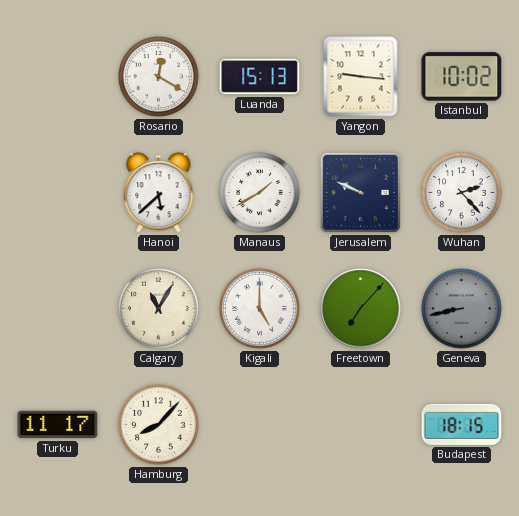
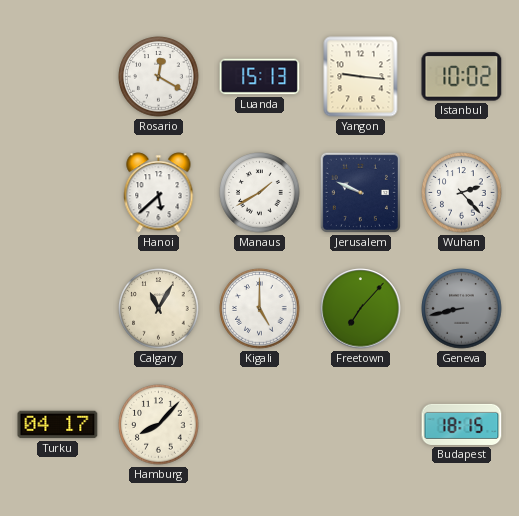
Turku: 11:17 -> 04:17 (58, 425)
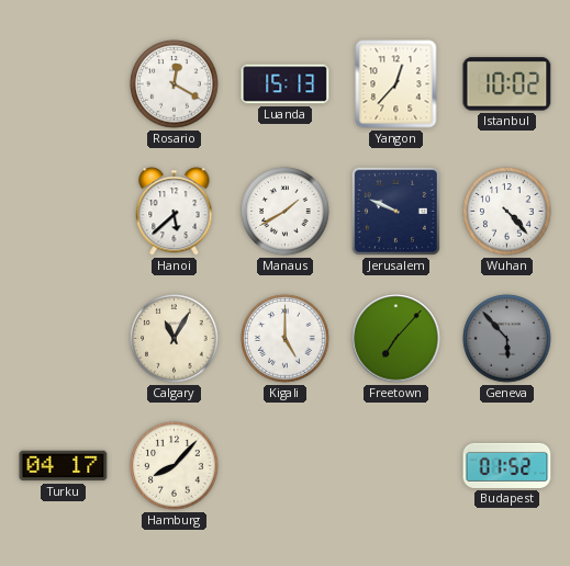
Yangon: 9:16 -> 12:37 (396, 84)
Wuhan: 2:23 -> 4:23 (507, 212)
Geneva: 8:43 -> 5:53 (507, 339)
Budapest: 18:15 -> 01:52 (507, 465)
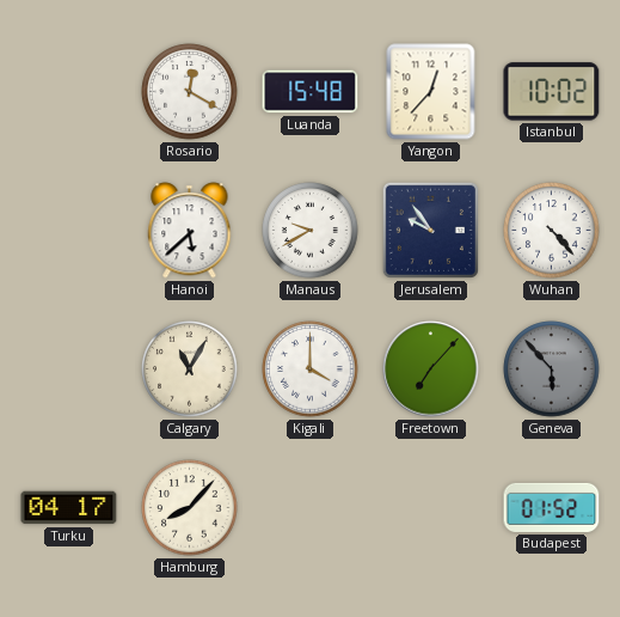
Luanda: 15:13 -> 15:48 (311, 92)
Manaus: 1:40 -> 9:40 (311, 231)
Jerusalem: 9:49 -> 9:54 (430, 230)
Kigali: 5:00 -> 4:00 (311, 369)
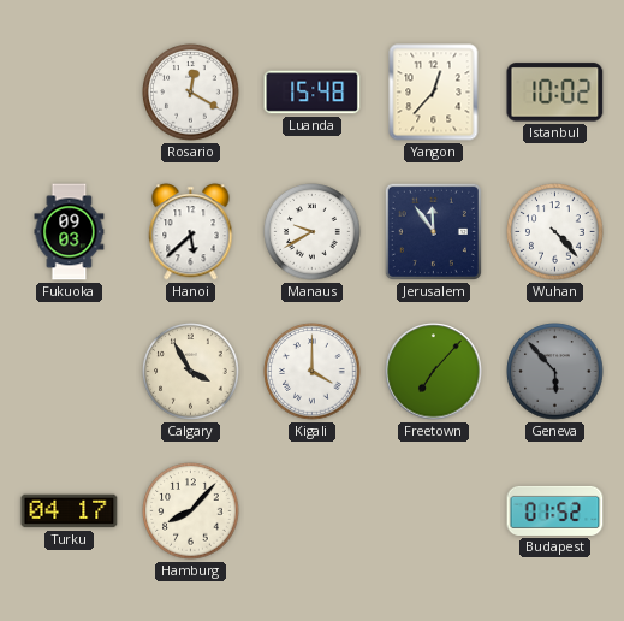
Fukuoka: none -> 09:03 (70, 232)
Jerusalem: 9:54 -> 11:54 (433, 231)
Calgary: 11:05 -> 3:55 (191, 372)
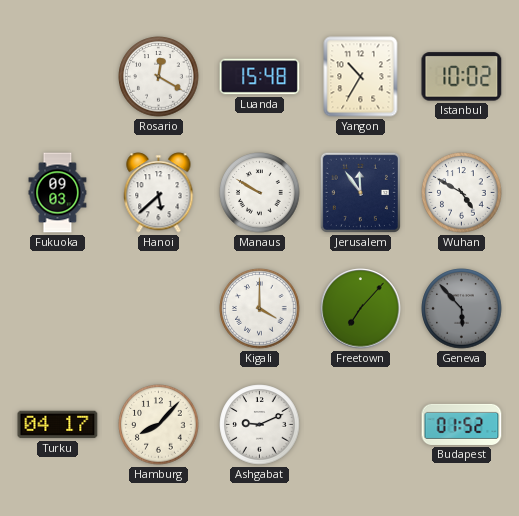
Yangon: 12:37 -> 10:35 (361, 77)
Manaus: 9:40 -> 9:50 (260, 193)
Wuhan: 4:23 -> 4:50 (462, 193)
Calgary: 3:55 -> none (191, 372)
Ashgabat: none -> 9:11 (260, 425)
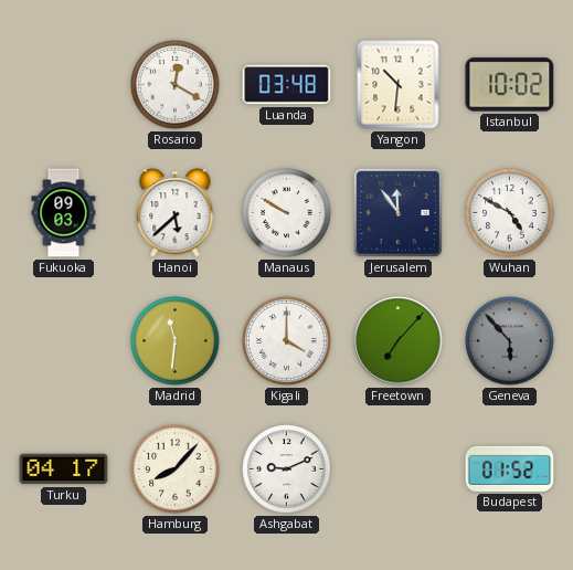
Luanda: 15:48 -> 03:48 (287, 85)
Yangon: 10:35 -> 10:31 (399, 85)
Madrid: none -> 11:31 (176, 341)
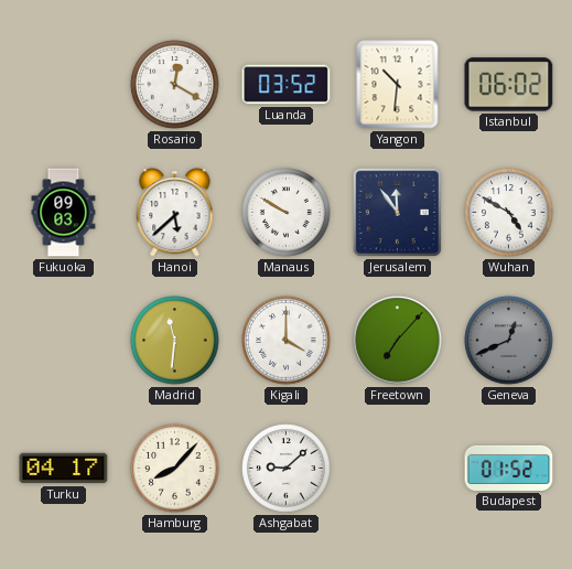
Luanda: 03:48 -> 03:52 (287, 85)
Istanbul: 10:02 -> 06:02 (509, 85)
Geneva: 5:53 -> 12:41 (509, 341)
Ashgabat: 9:11 -> 9:08 (287, 469)
